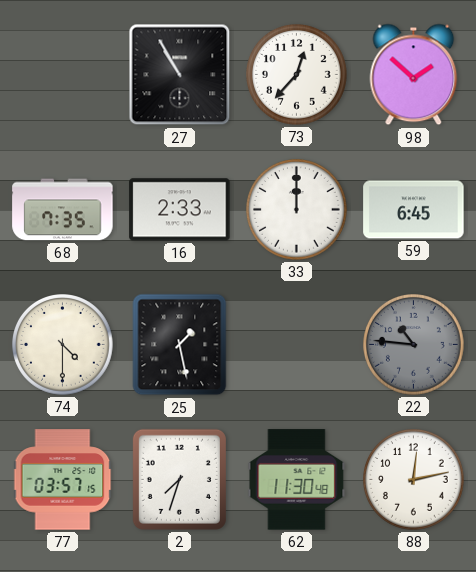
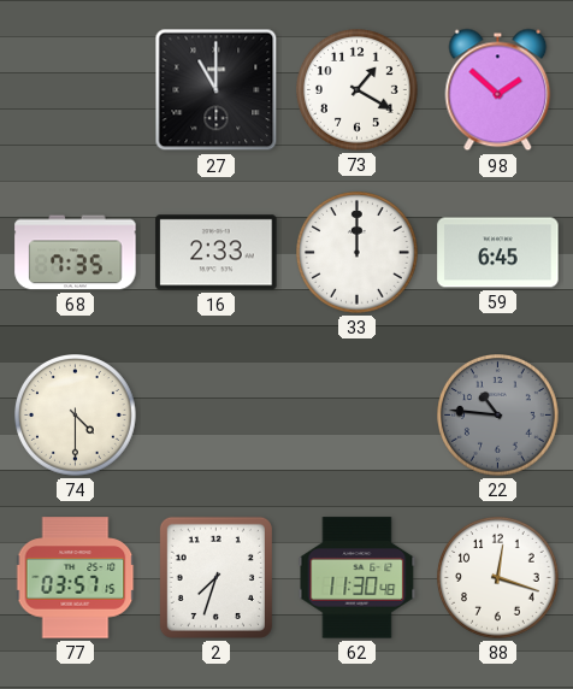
27: 10:55 -> 11:00 (217, 90)
73: 12:37 -> 1:20 (358, 90)
25: 1:28 -> none (180, 345)
88: 12:13 -> 12:18 (498, 578)
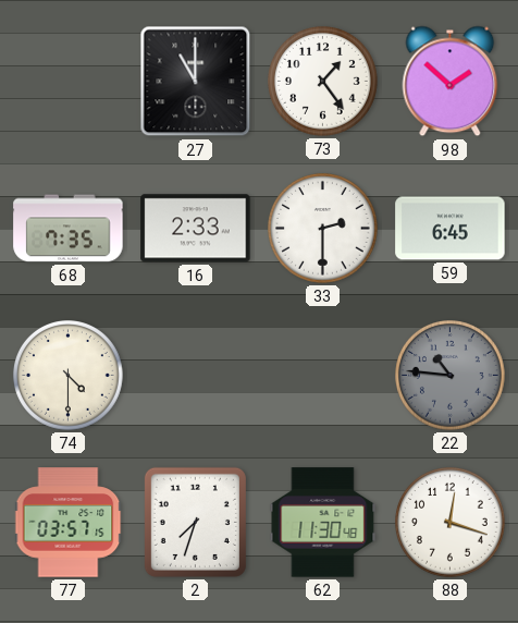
73: 1:20 -> 1:24 (323, 82)
33: 12:00 -> 2:30 (323, 229)
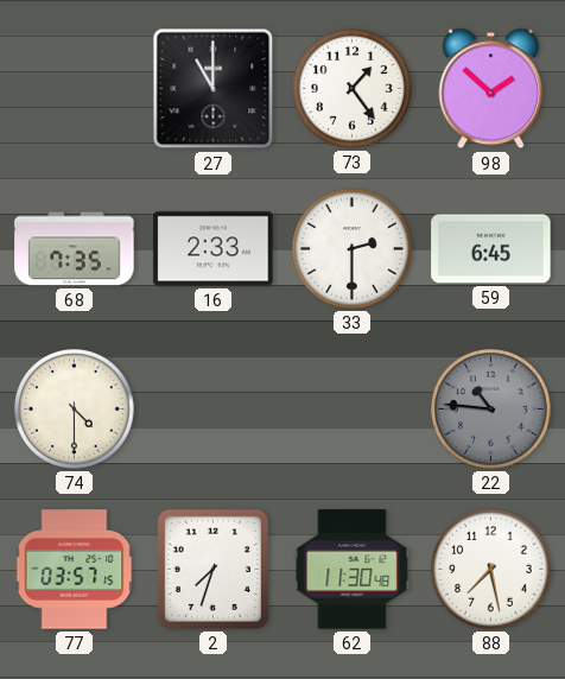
88: 12:18 -> 7:28 (491, 570)
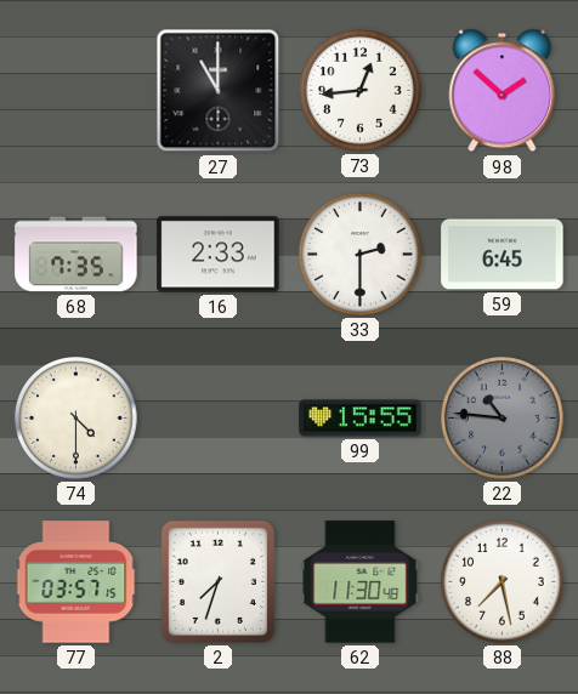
73: 1:24 -> 12:44 (361, 91)
99: none -> 15:55 (361, 419)
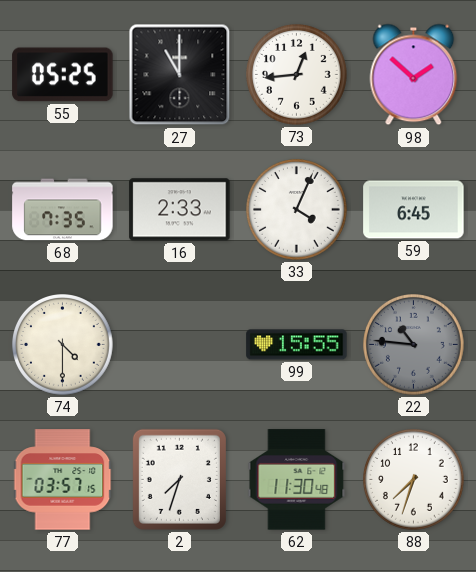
55: none -> 05:25 (63, 75)
33: 2:30 -> 4:04 (297, 210)
88: 7:28 -> 7:33 (414, 480)
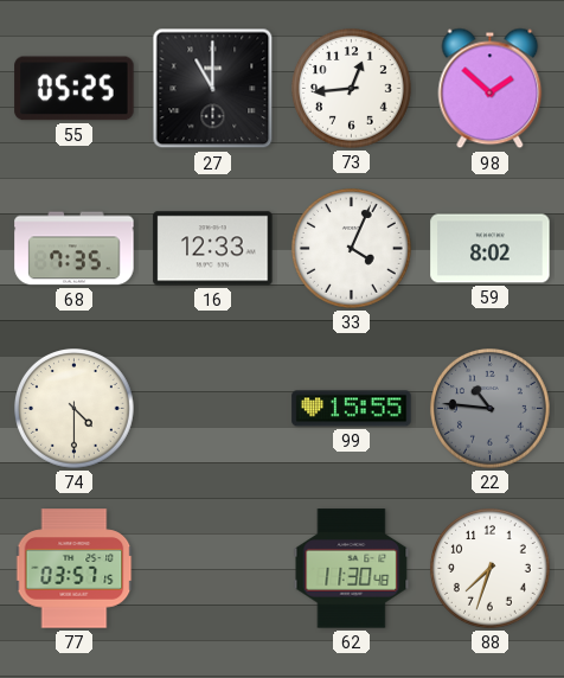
16: 2:33 -> 12:33 (213, 249)
59: 6:45 -> 8:02 (491, 249)
2: 7:33 -> none (179, 479)
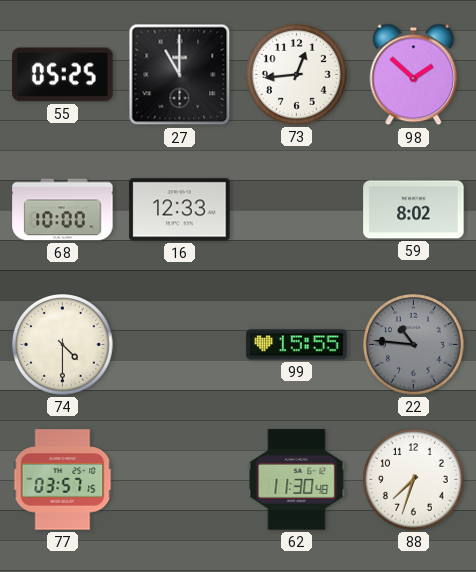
68: 7:35 -> 10:00 (63, 210)
33: 4:04 -> none (352, 249)
